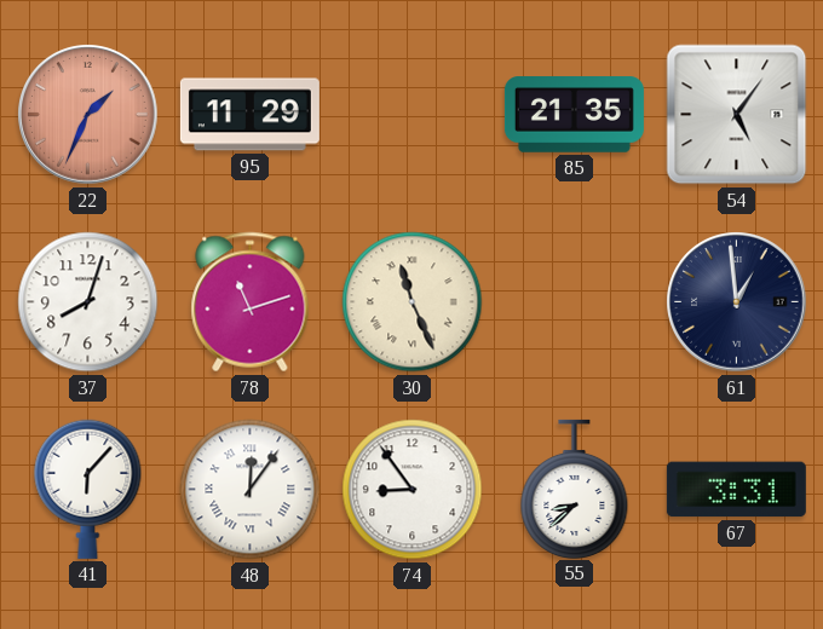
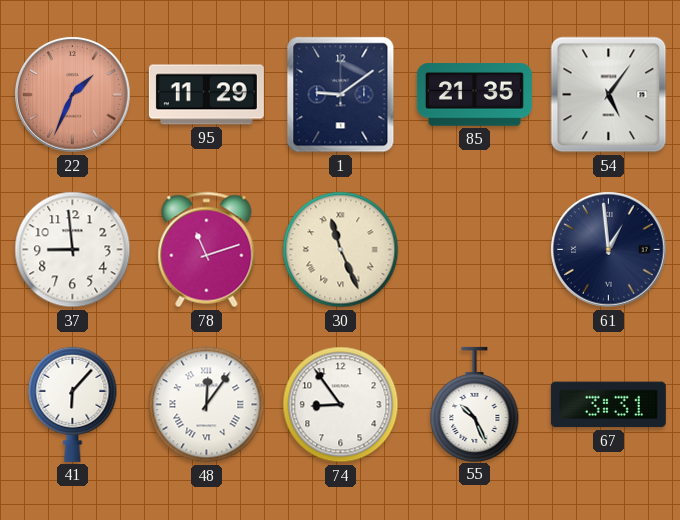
1: none -> 9:09 (341, 95)
37: 8:03 -> 8:59 (73, 250)
55: 8:38 -> 10:26 (475, 404)
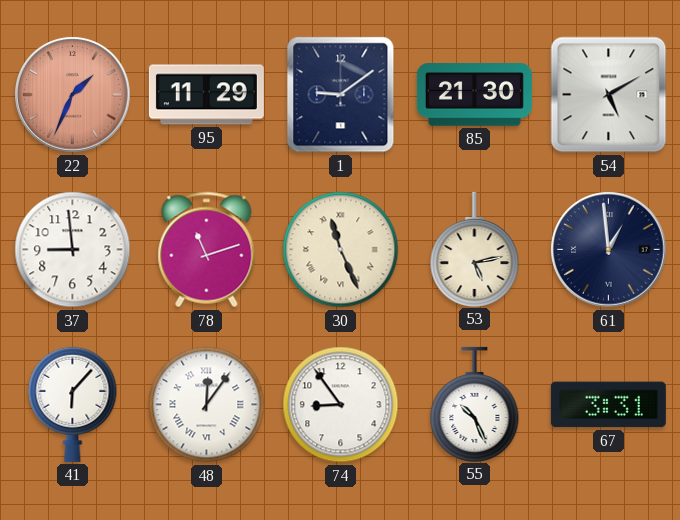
85: 21:35 -> 21:30 (474, 95)
54: 5:06 -> 5:10 (609, 95)
53: none -> 5:13 (475, 249)
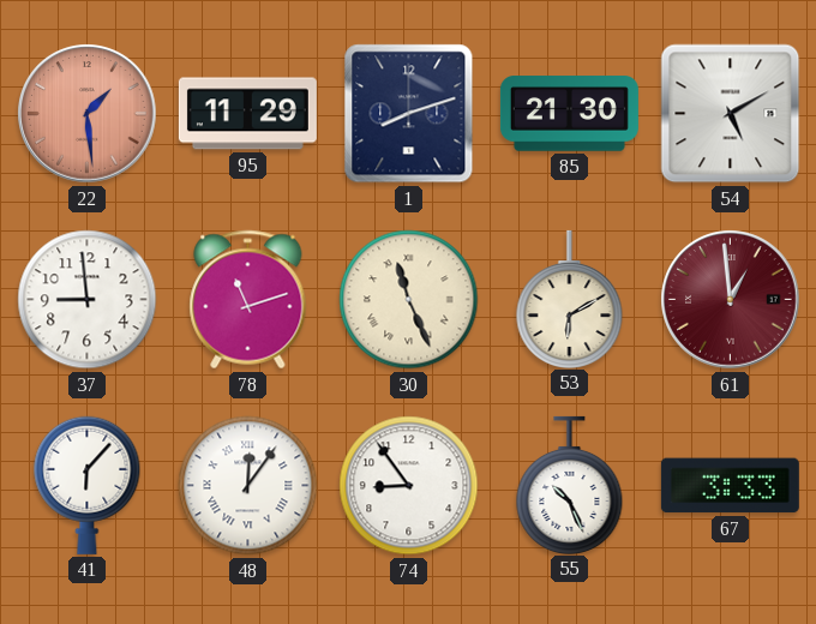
22: 1:34 -> 1:29 (88, 114)
1: 9:09 -> 8:12 (409, 114)
53: 5:13 -> 6:10 (570, 299)
61 dial: navy -> burgundy (731, 300)
67: 3:31 -> 3:33 (730, 486)
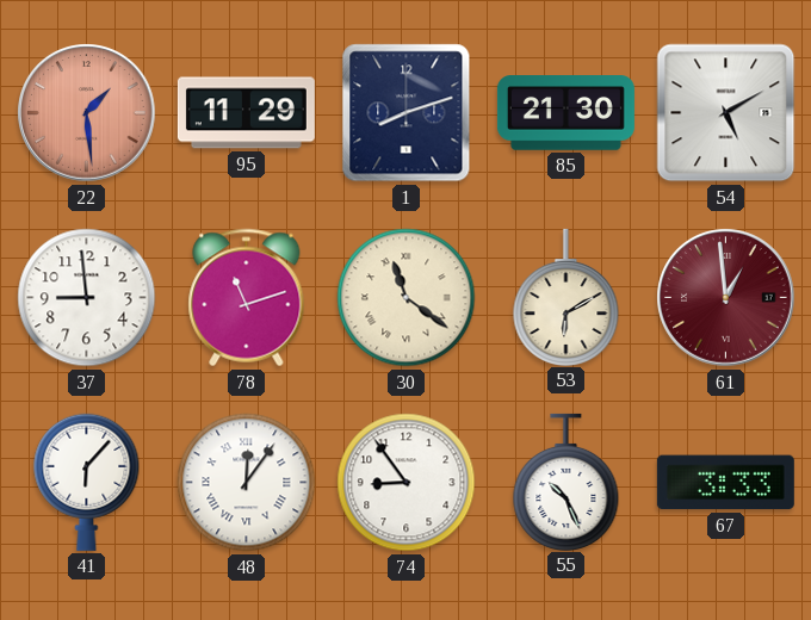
30: 11:26 -> 11:21 (407, 298)
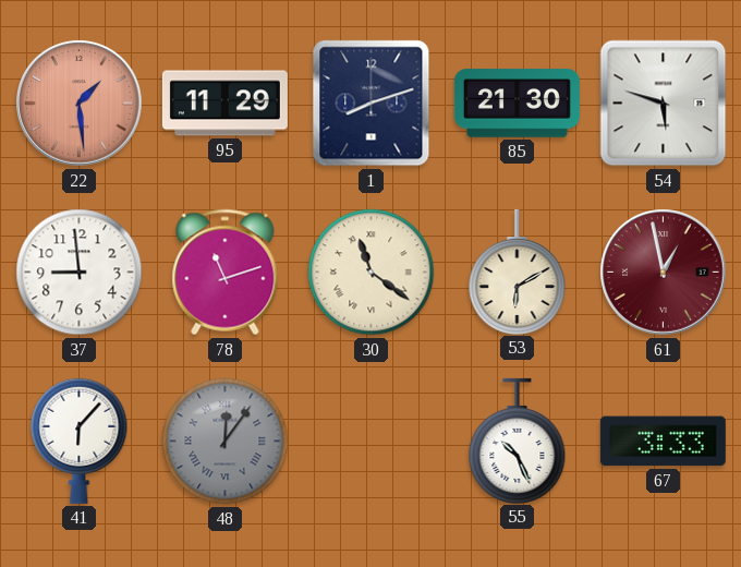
54: 5:10 -> 5:48 (664, 104)
61: 12:59 -> 12:58 (664, 273)
48 dial: white -> grey (226, 442)
74: 8:54 -> none (407, 483)
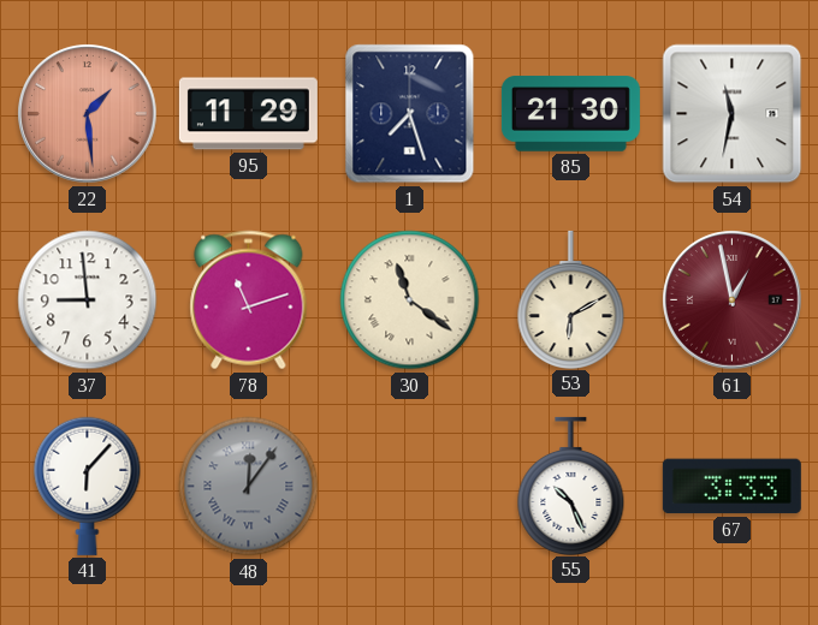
1: 8:12 -> 7:27 (410, 114)
54: 5:48 -> 11:32 (733, 114)
